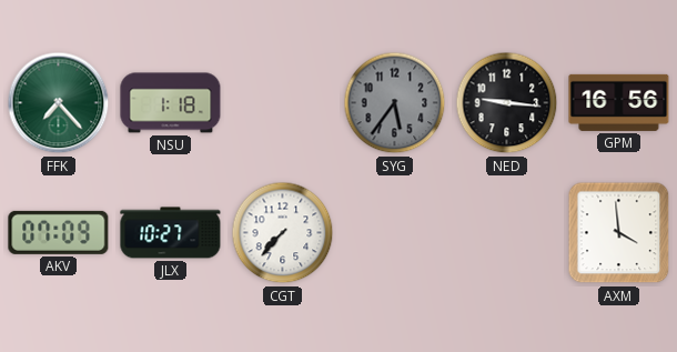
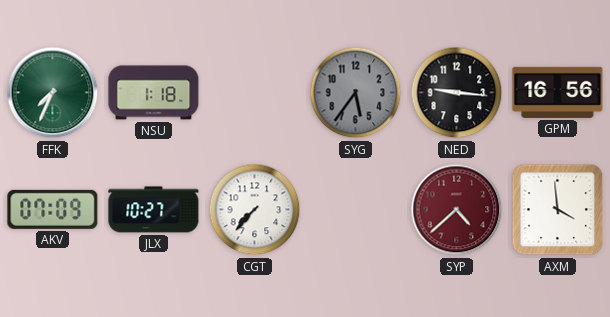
FFK: 7:23 -> 7:34 (53, 93)
SYP: none -> 4:38 (457, 210)
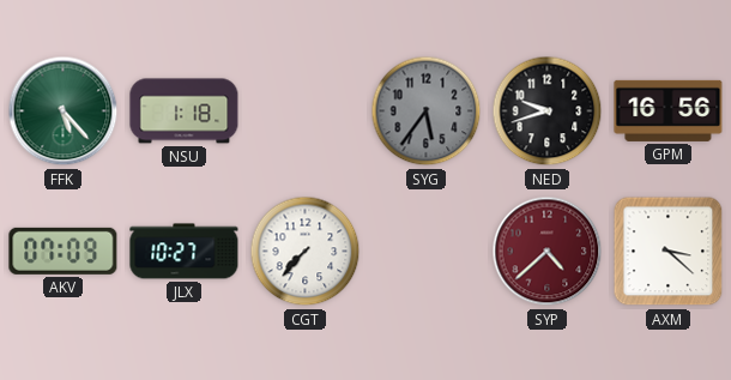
FFK: 7:34 -> 5:23 (64, 111)
NED: 9:16 -> 9:42 (548, 111)
AXM: 3:59 -> 3:22 (669, 252)
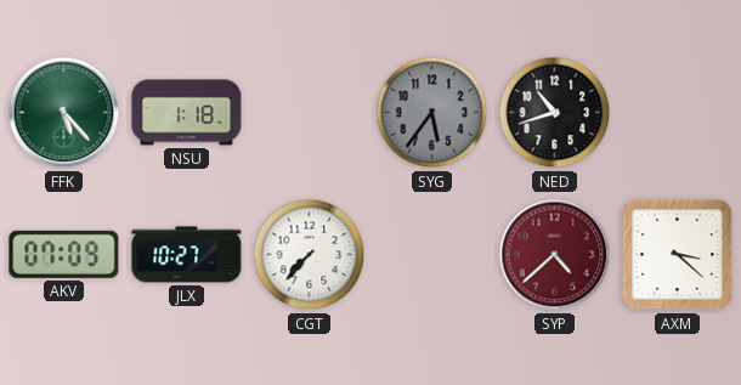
NED: 9:42 -> 10:42 (555, 113)
GPM: 16:56 -> none (669, 110)
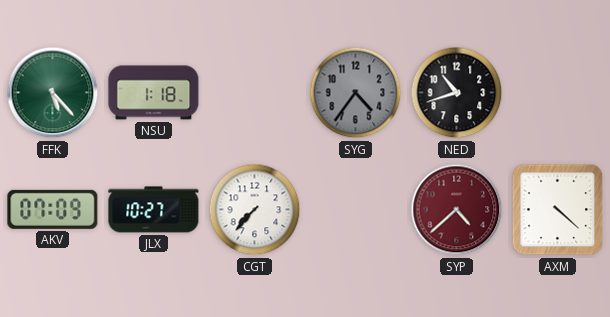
SYG: 5:36 -> 4:36 (356, 93)
AXM: 3:22 -> 4:22 (558, 210)
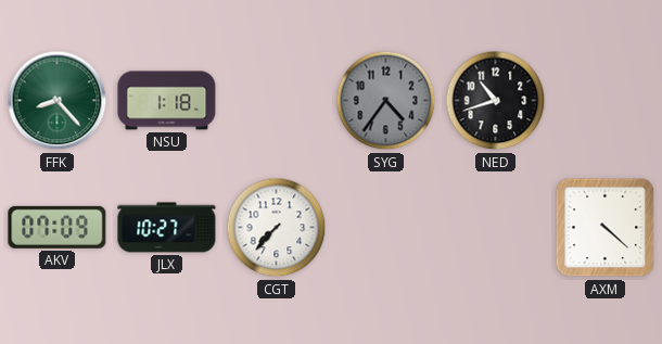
FFK: 5:23 -> 8:23 (58, 101)
SYP: 4:38 -> none (457, 210)
